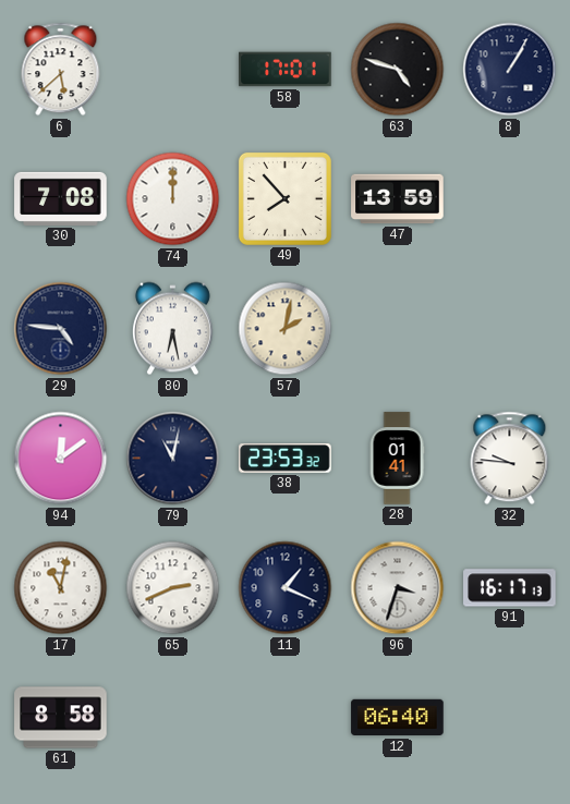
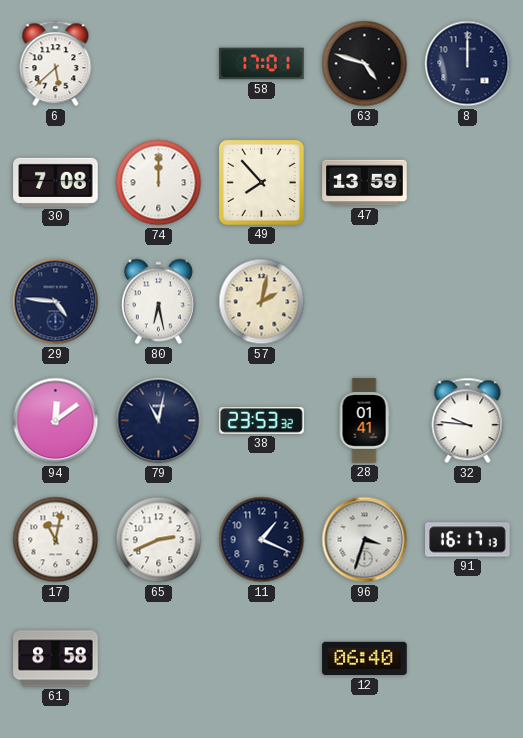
8: 1:05 -> 12:00 (468, 64)
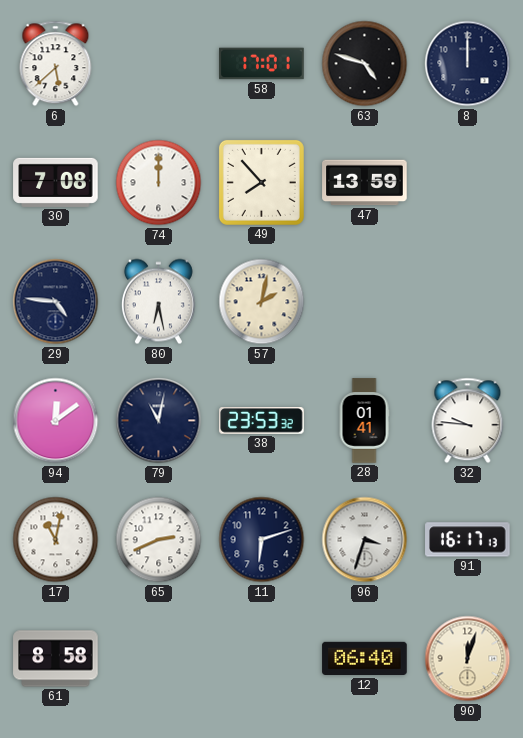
11: 1:19 -> 6:12 (262, 540)
90: none -> 12:03 (468, 659)
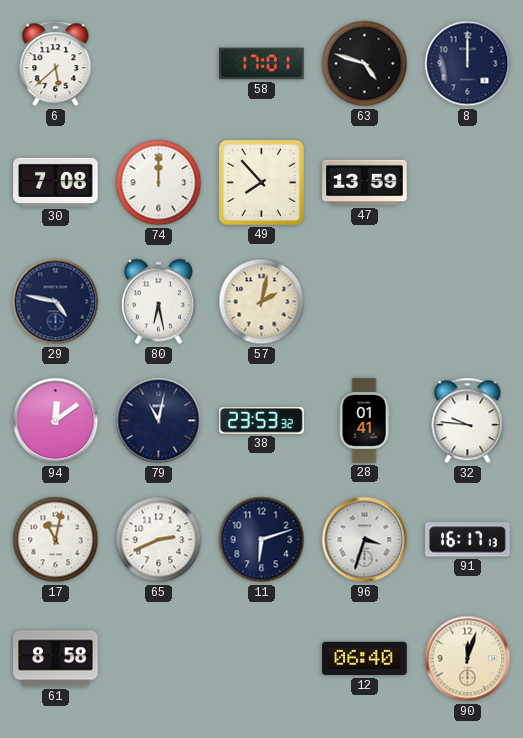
29: 4:46 -> 4:47 (56, 302)
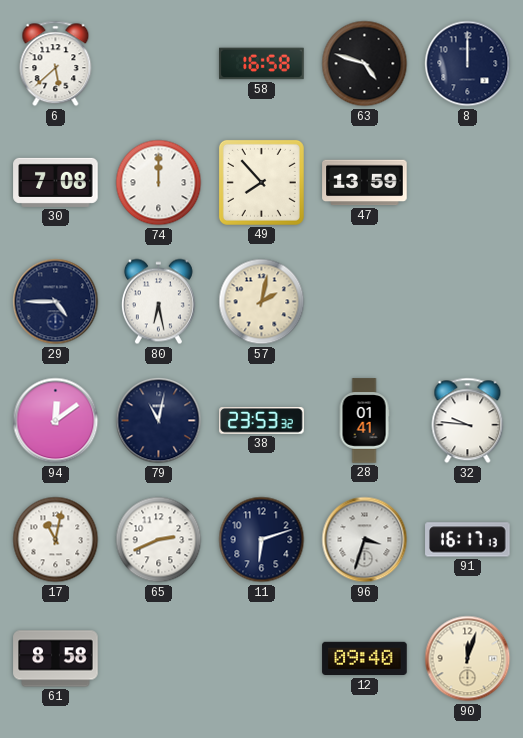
58: 17:01 -> 16:58 (262, 64)
29: 4:47 -> 4:45 (56, 302)
12: 06:40 -> 09:40 (365, 659)
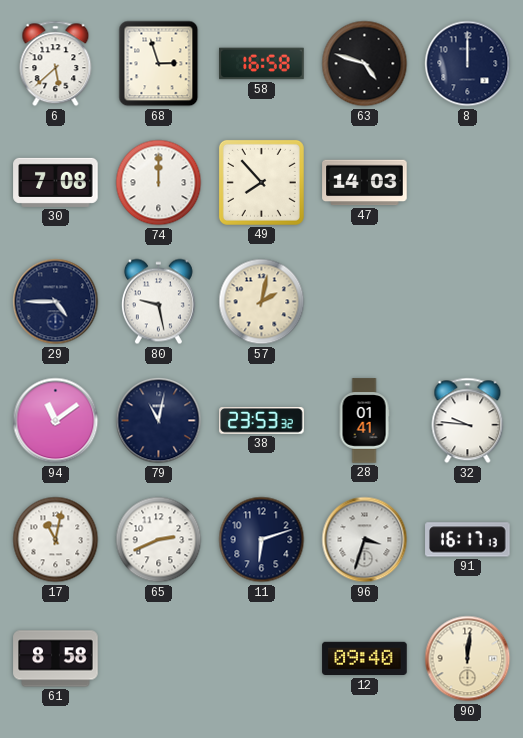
68: none -> 2:57 (159, 64)
47: 13:59 -> 14:03 (365, 183)
80: 6:28 -> 9:28 (158, 302)
94: 12:09 -> 11:09 (56, 421)
90: 12:03 -> 12:01 (468, 659)
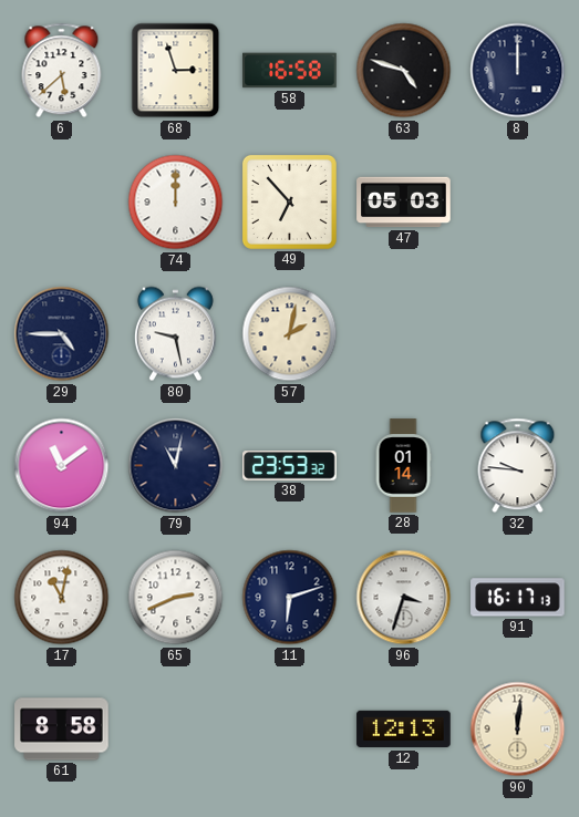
30: 7:08 -> none (56, 182)
49: 7:53 -> 6:53 (289, 201)
47: 14:03 -> 05:03 (404, 203)
28: 01:41 -> 01:14 (403, 466)
12: 09:40 -> 12:13 (404, 730)
